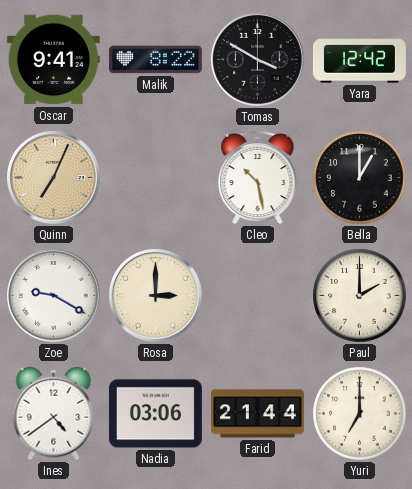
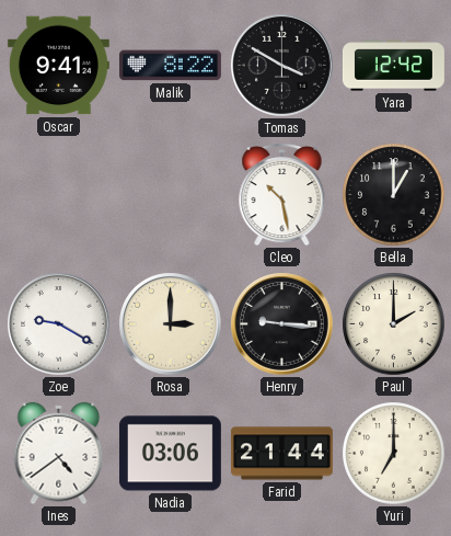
Quinn: 7:04 -> none (54, 178)
Henry: none -> 9:16 (282, 324)
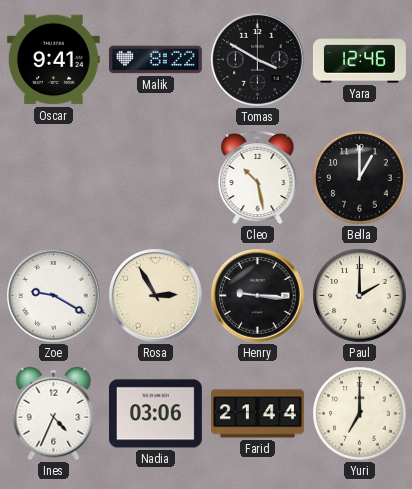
Yara: 12:42 -> 12:46 (359, 60)
Rosa: 3:00 -> 2:55 (156, 296)
Ines: 4:39 -> 4:34 (54, 414)
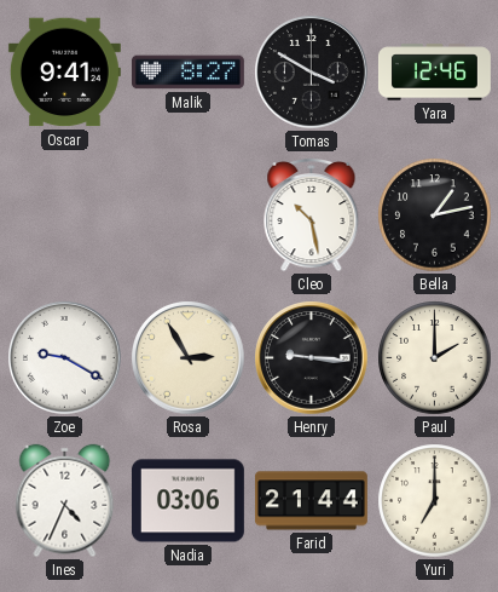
Malik: 8:22 -> 8:27 (187, 73)
Bella: 1:00 -> 1:13 (435, 215)
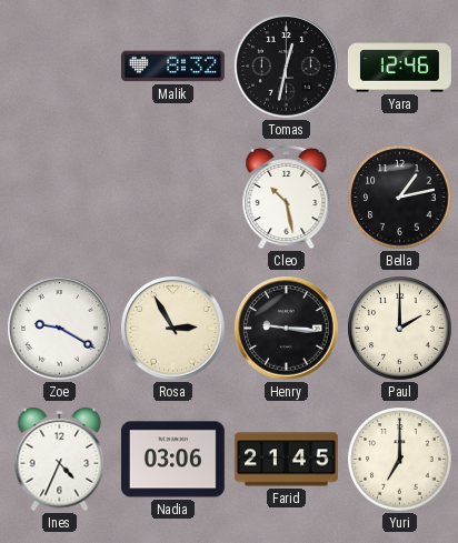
Oscar: 9:41 -> none (64, 73)
Malik: 8:27 -> 8:32 (172, 67)
Tomas: 3:50 -> 12:32 (287, 67)
Farid: 21:44 -> 21:45 (286, 460)
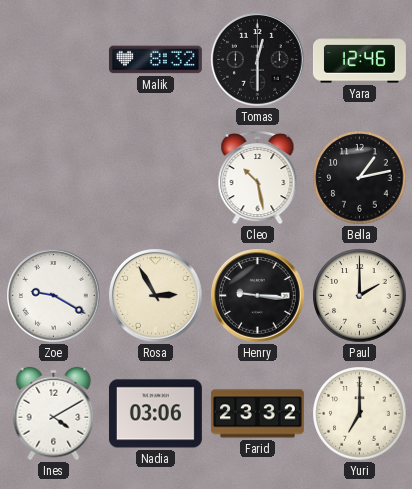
Tomas: 12:32 -> 12:30 (258, 60)
Ines: 4:34 -> 4:10 (54, 414)
Farid: 21:45 -> 23:32 (257, 414)
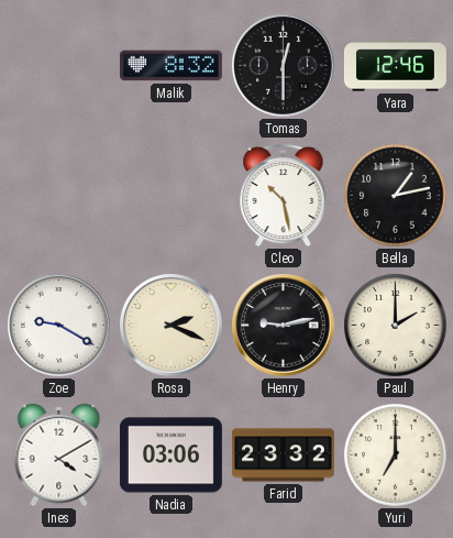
Rosa: 2:55 -> 2:19 (172, 326)
Henry: 9:16 -> 9:13 (284, 326)
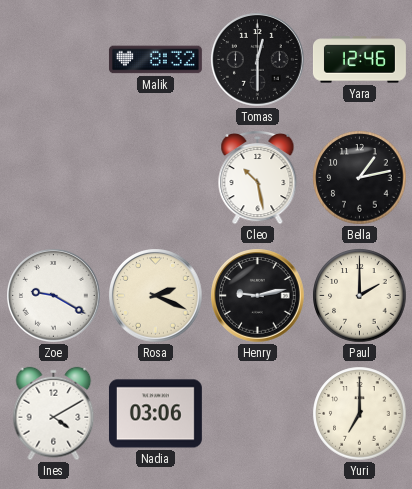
Farid: 23:32 -> none (283, 455)
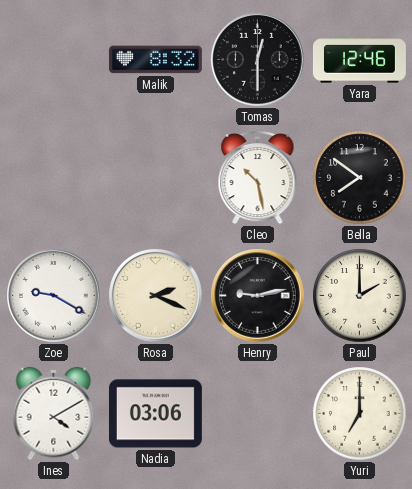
Bella: 1:13 -> 7:51 (360, 178)
